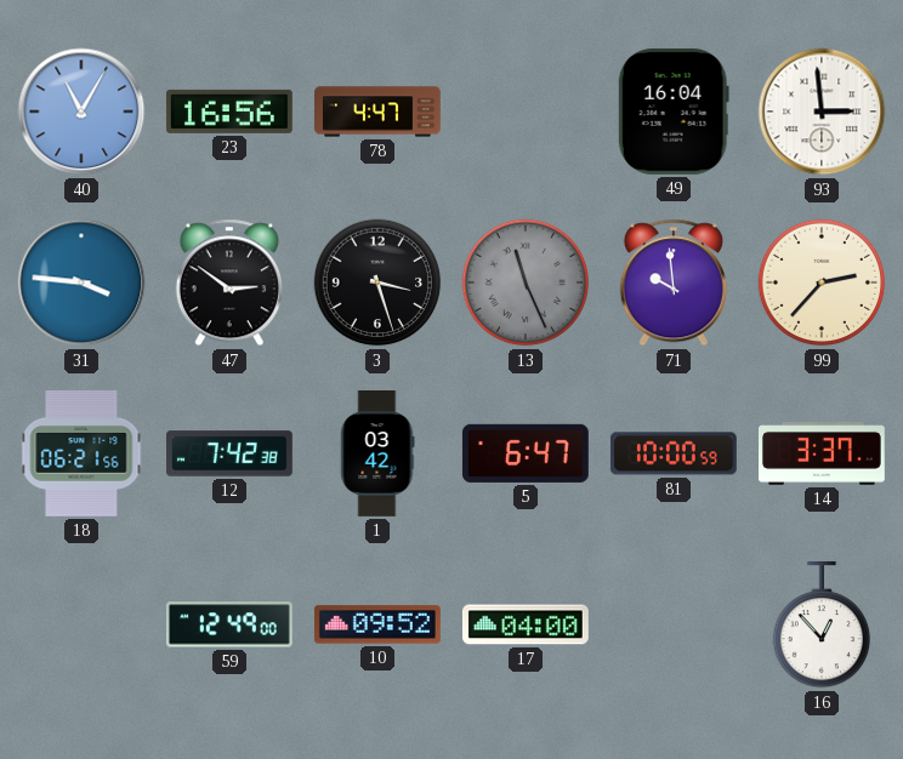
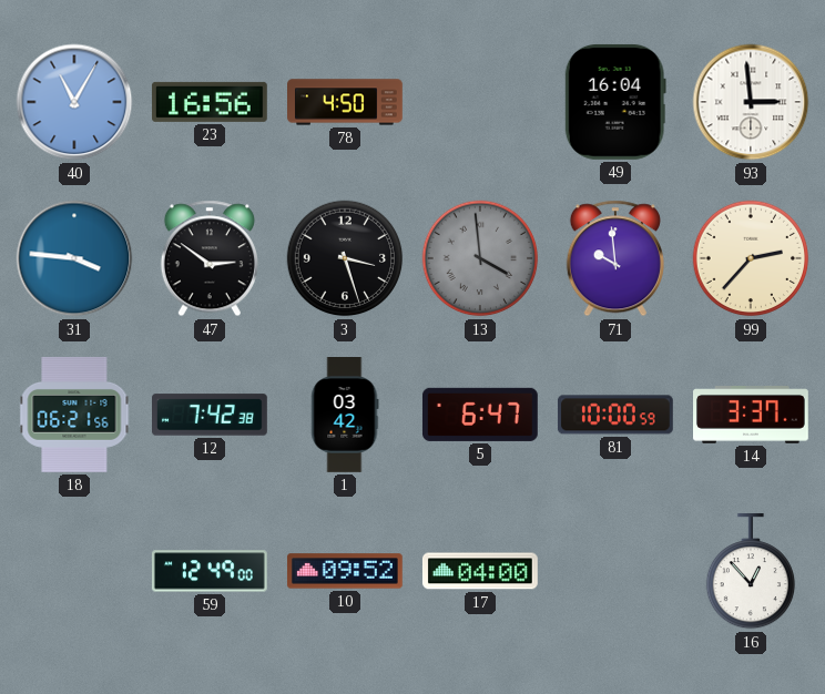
78: 4:47 -> 4:50 (346, 102)
13: 11:26 -> 3:59 (480, 258)
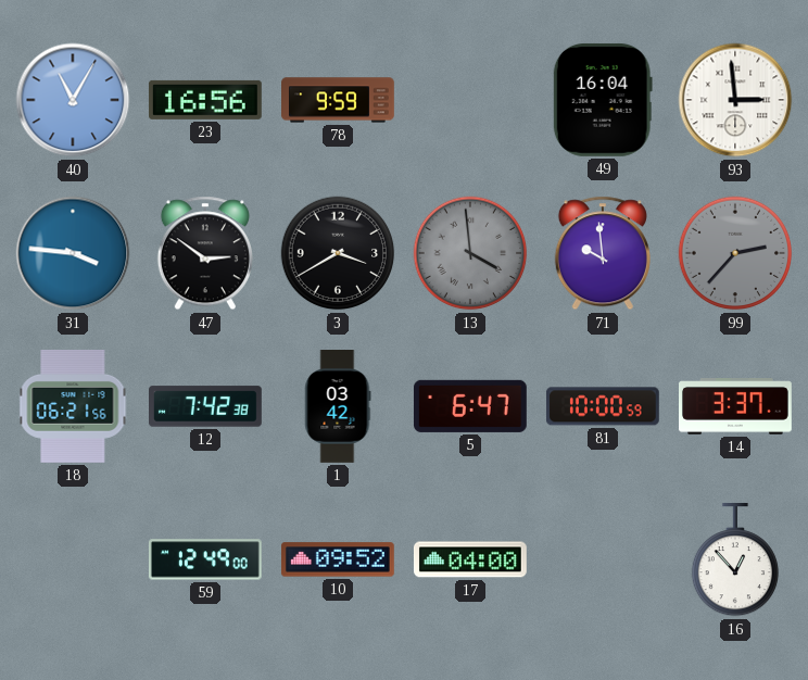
78: 4:50 -> 9:59 (339, 100)
3: 3:27 -> 3:40 (338, 253)
99 dial: cream -> grey (735, 253)
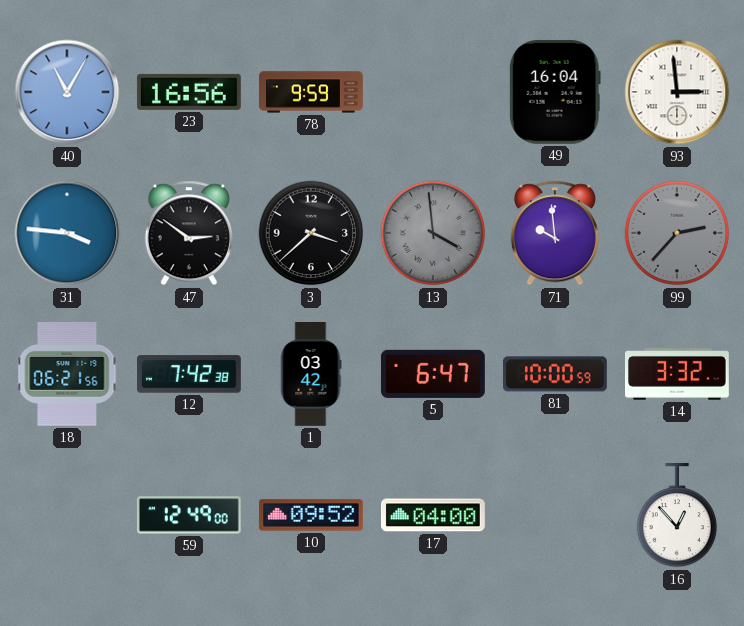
3: 3:40 -> 3:38 (311, 233)
14: 3:37 -> 3:32 (678, 375)
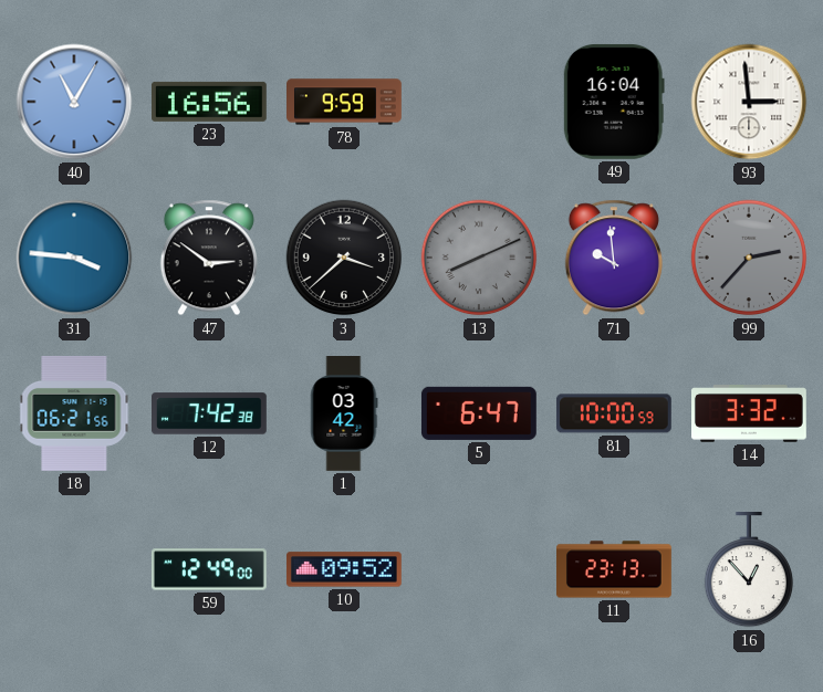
13: 3:59 -> 8:11 (479, 258)
17: 04:00 -> none (433, 515)
11: none -> 23:13 (615, 569)
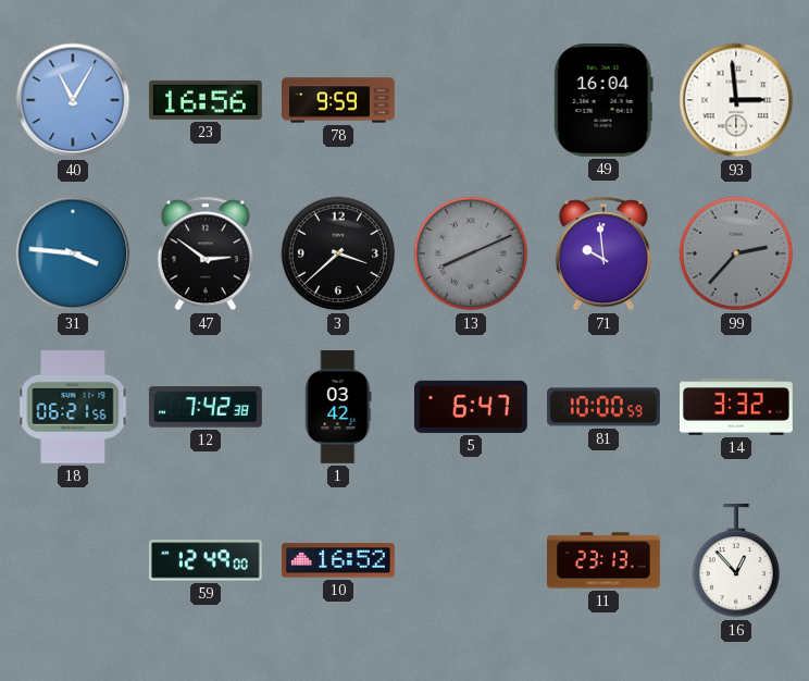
10: 09:52 -> 16:52 (338, 560)
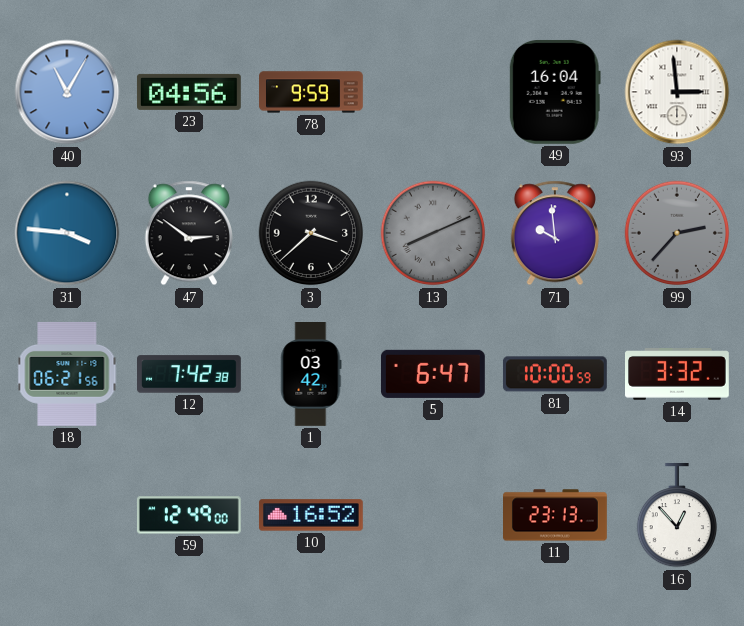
23: 16:56 -> 04:56 (189, 92)
